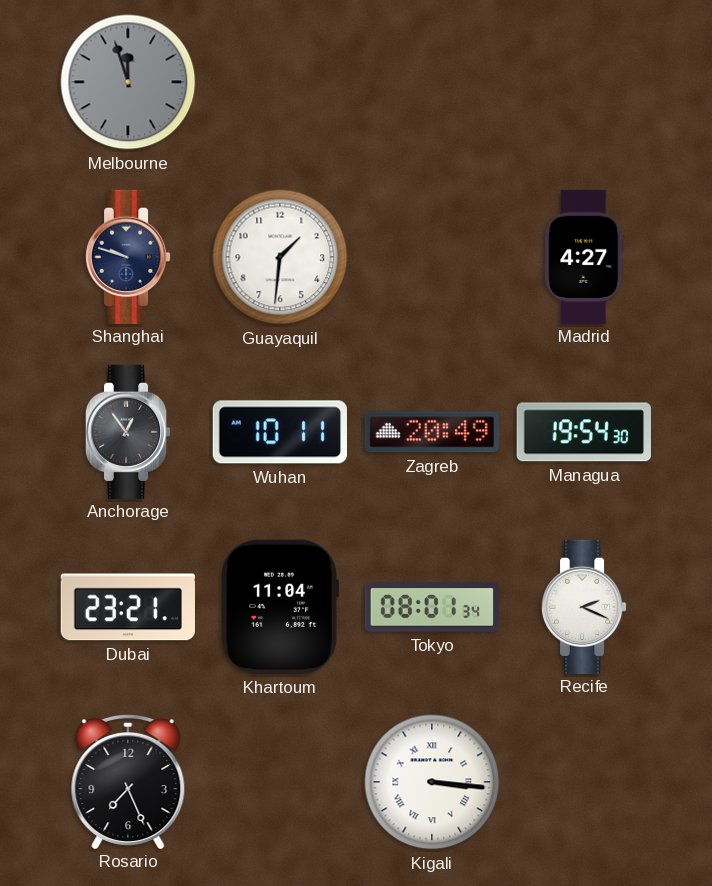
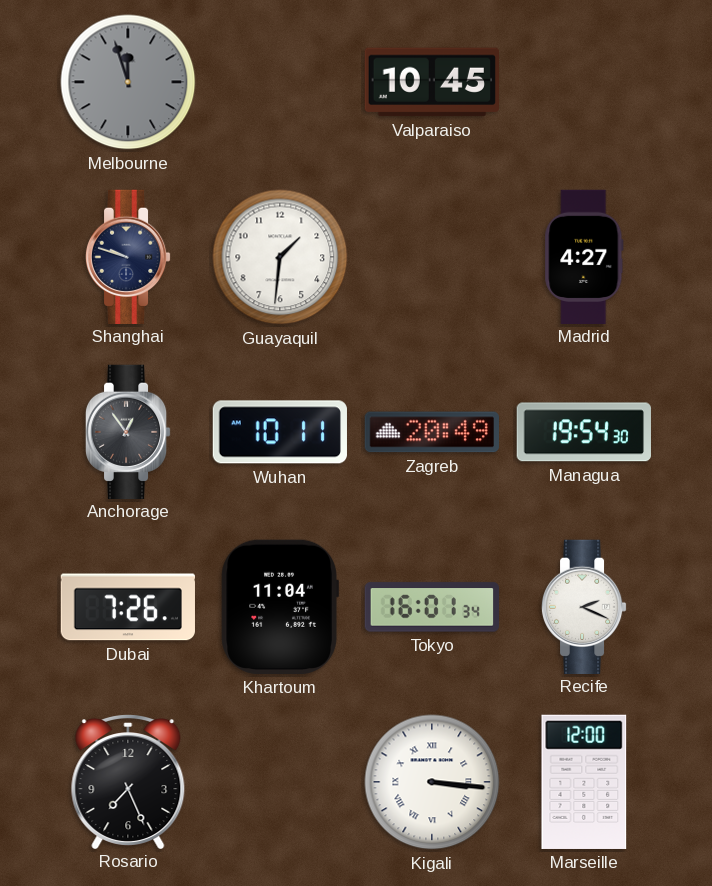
Valparaiso: none -> 10:45 (431, 82)
Dubai: 23:21 -> 7:26 (127, 607)
Tokyo: 08:01 -> 16:01 (431, 607)
Marseille: none -> 12:00 (584, 782)
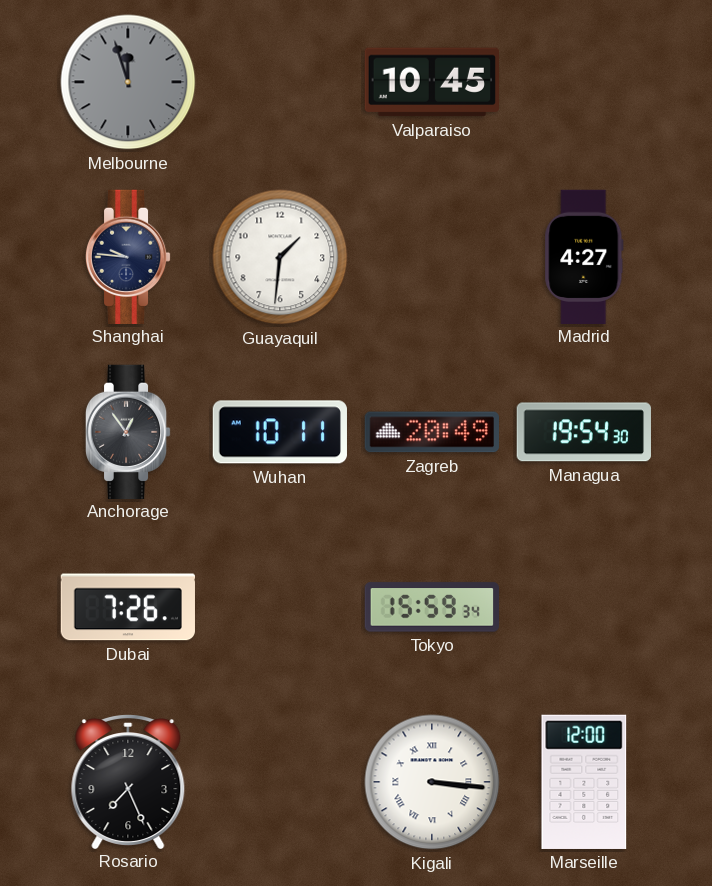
Shanghai: 9:48 -> 9:46 (128, 256)
Khartoum: 11:04 -> none (280, 607)
Tokyo: 16:01 -> 15:59 (431, 607)
Recife: 2:19 -> none (584, 606)
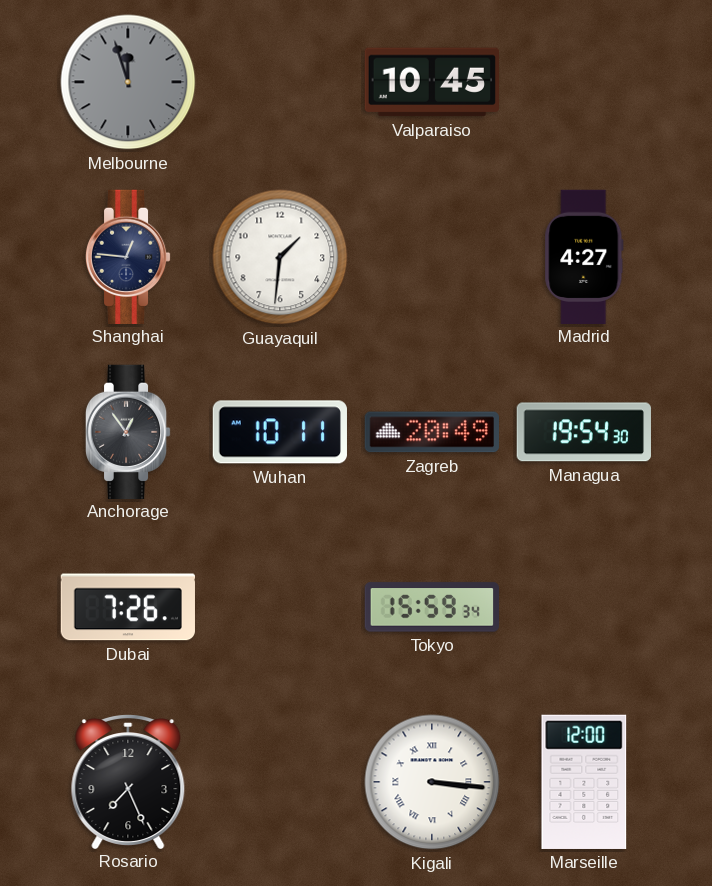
Shanghai: 9:46 -> 12:46 (128, 256)
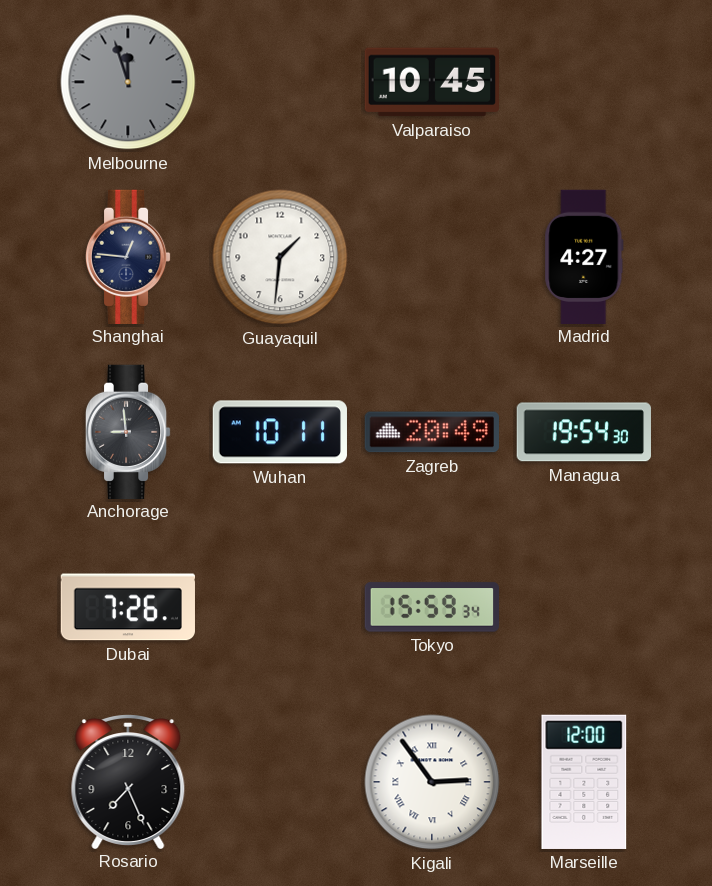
Anchorage: 12:54 -> 8:59 (128, 431)
Kigali: 3:16 -> 2:54 (432, 782)
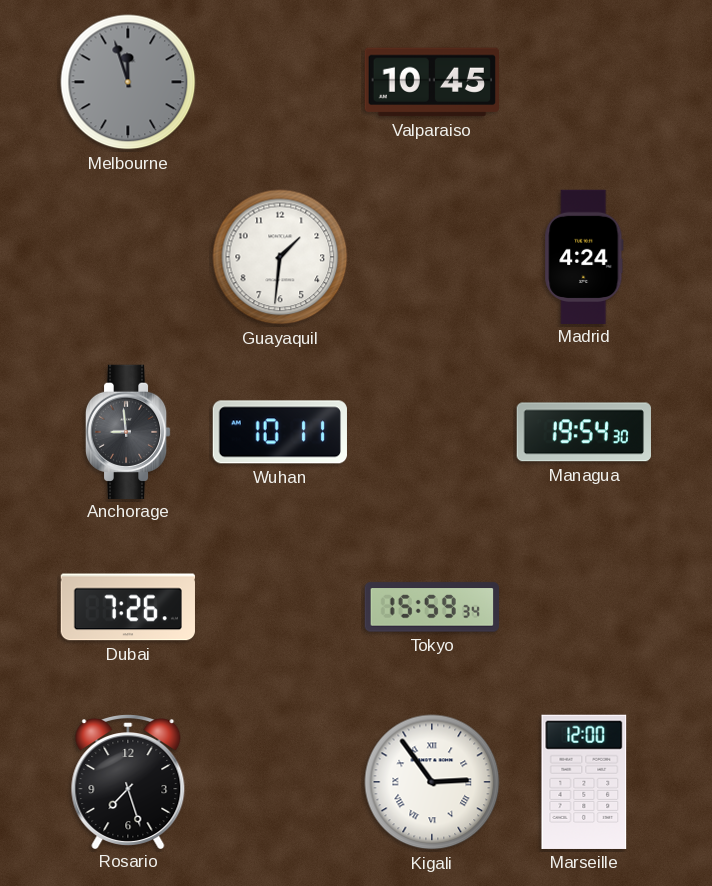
Shanghai: 12:46 -> none (128, 256)
Madrid: 4:27 -> 4:24 (584, 256)
Zagreb: 20:49 -> none (432, 432)
Rosario: 7:26 -> 7:27 (128, 782)
